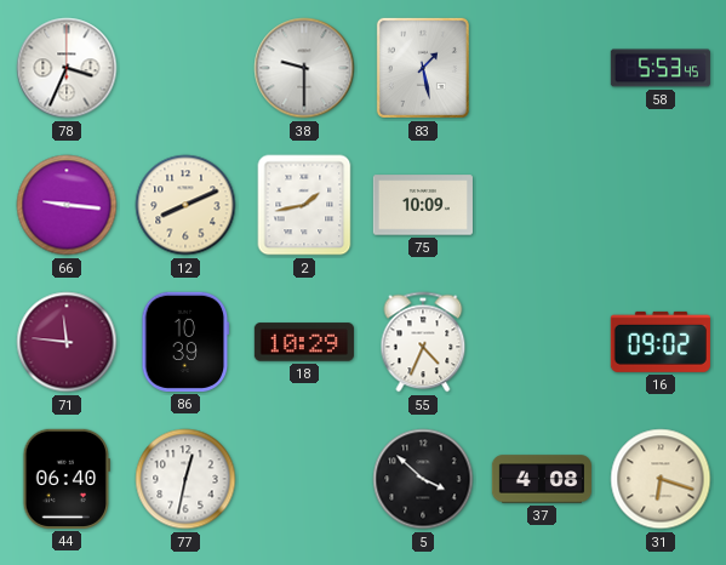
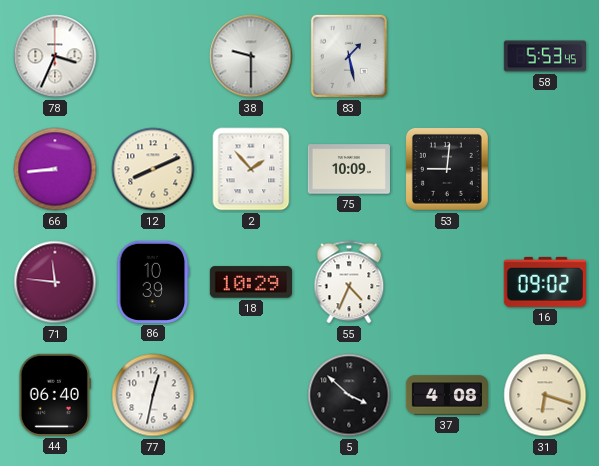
66: 9:16 -> 8:44 (55, 169)
2: 1:43 -> 1:53 (251, 169)
53: none -> 9:01 (447, 169)
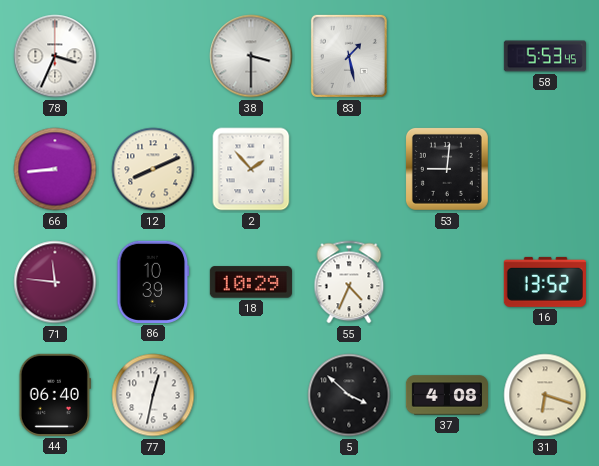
38: 9:30 -> 3:30 (251, 56)
75: 10:09 -> none (349, 169)
16: 09:02 -> 13:52 (545, 282)
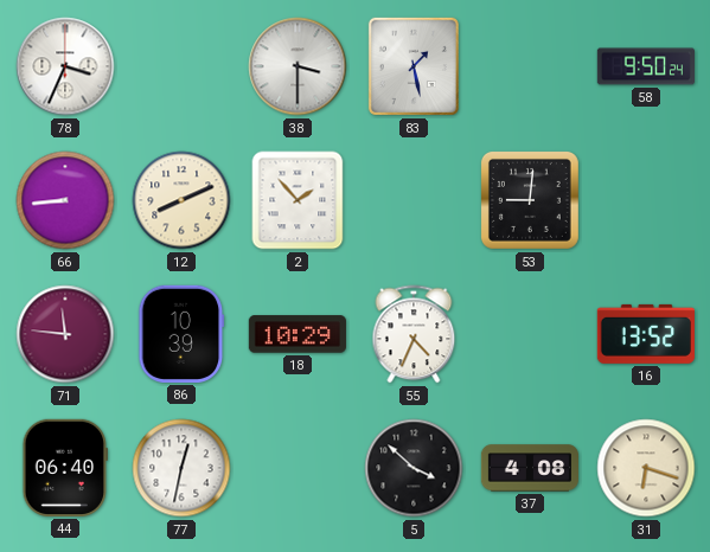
58: 5:53 -> 9:50 (646, 66)
